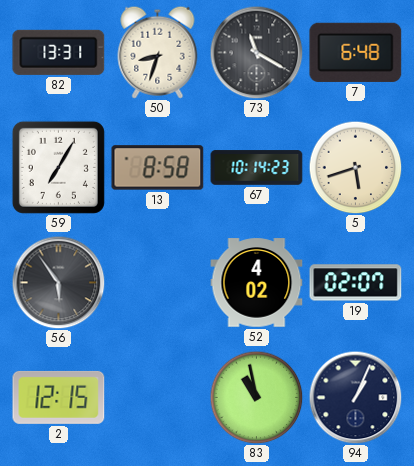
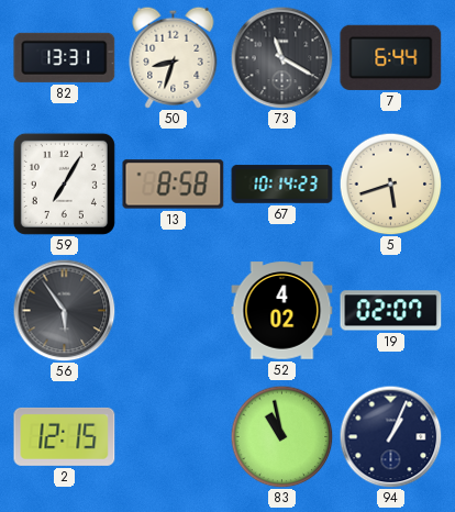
7: 6:48 -> 6:44 (391, 57)
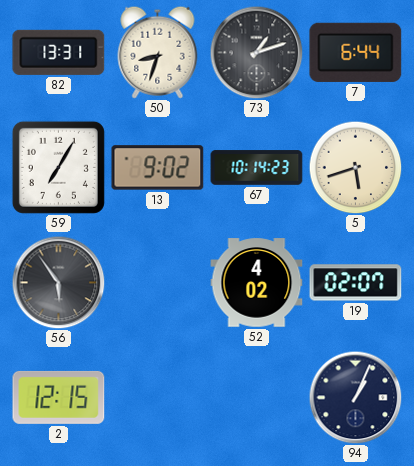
73: 11:20 -> 1:12 (256, 52)
13: 8:58 -> 9:02 (158, 168)
83: 10:58 -> none (281, 436)
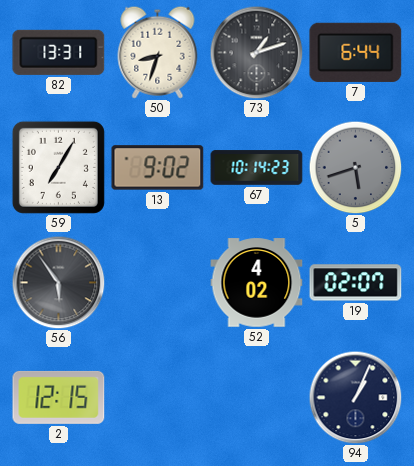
5 dial: cream -> grey (355, 167)
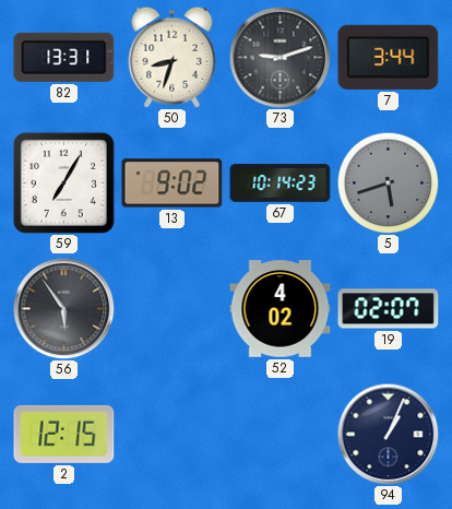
73: 1:12 -> 9:12 (279, 57)
7: 6:44 -> 3:44 (389, 57)
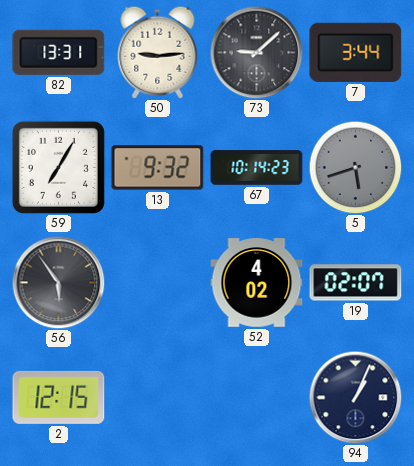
50: 8:33 -> 9:14 (158, 52)
73: 9:12 -> 9:08 (256, 52)
13: 9:02 -> 9:32 (158, 168)
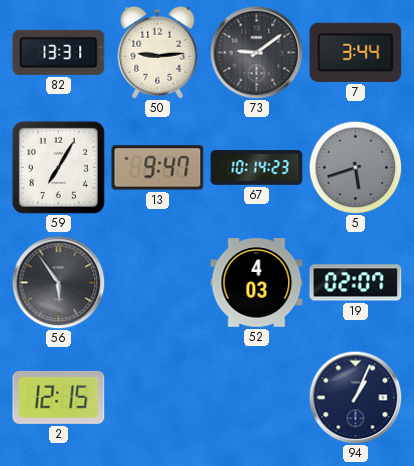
73: 9:08 -> 9:09 (256, 52)
13: 9:32 -> 9:47 (158, 168)
52: 4:02 -> 4:03 (257, 283)
